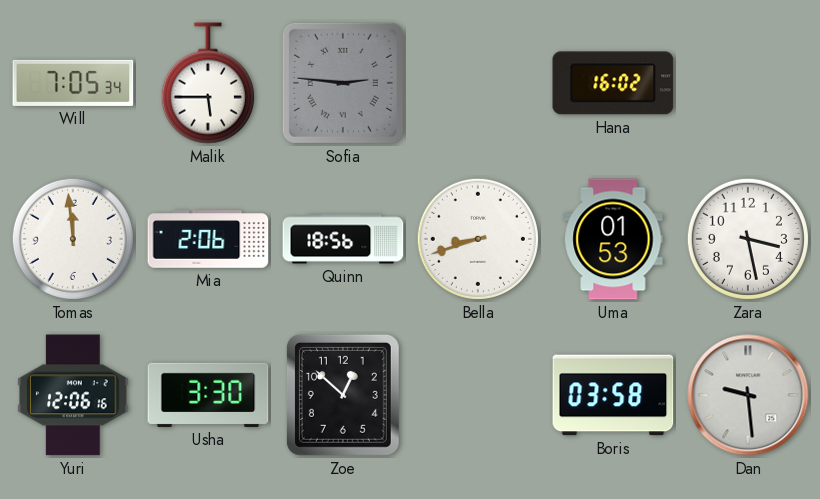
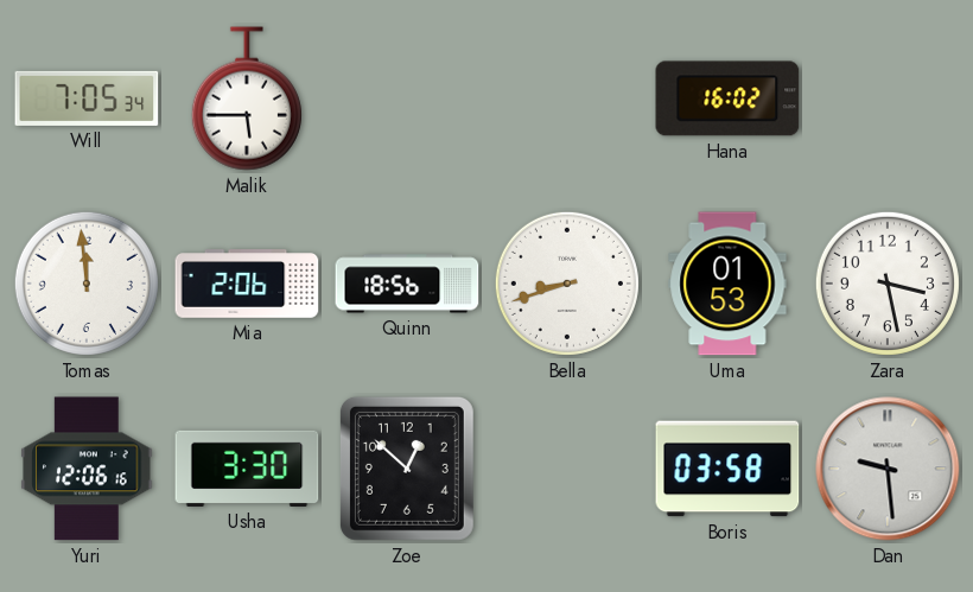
Sofia: 2:46 -> none (343, 83)
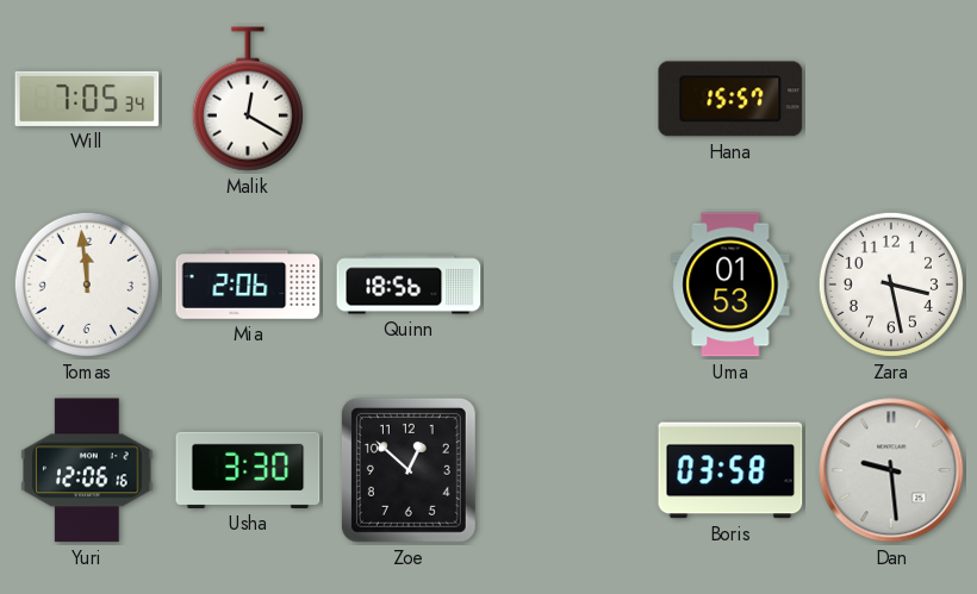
Malik: 5:45 -> 12:20 (248, 99)
Hana: 16:02 -> 15:57 (730, 99)
Bella: 8:42 -> none (567, 284)
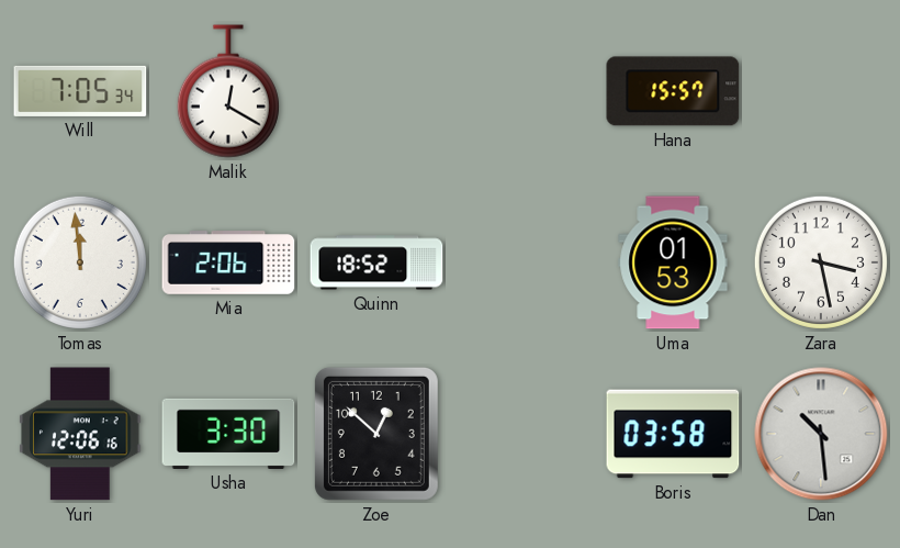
Quinn: 18:56 -> 18:52 (376, 262)
Dan: 9:29 -> 10:29 (821, 434)
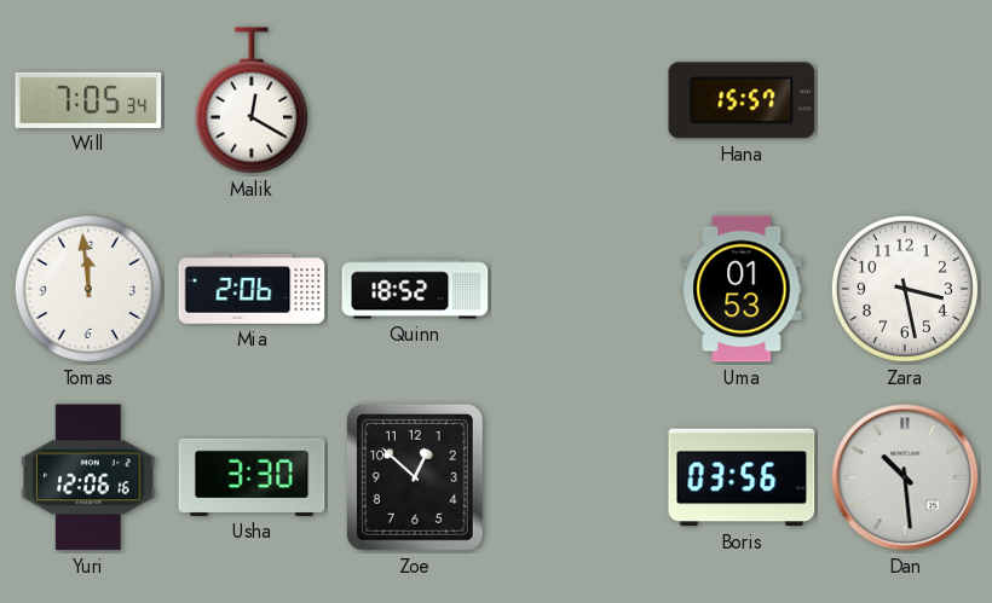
Boris: 03:58 -> 03:56 (742, 477)
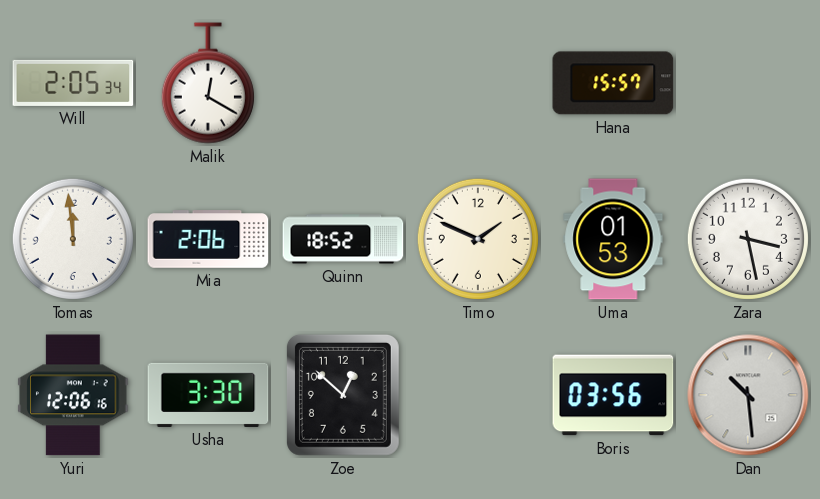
Will: 7:05 -> 2:05 (73, 83)
Timo: none -> 1:49 (478, 239)
